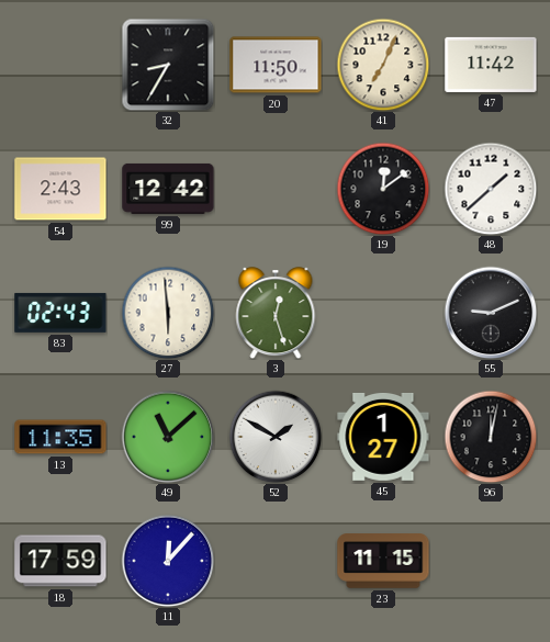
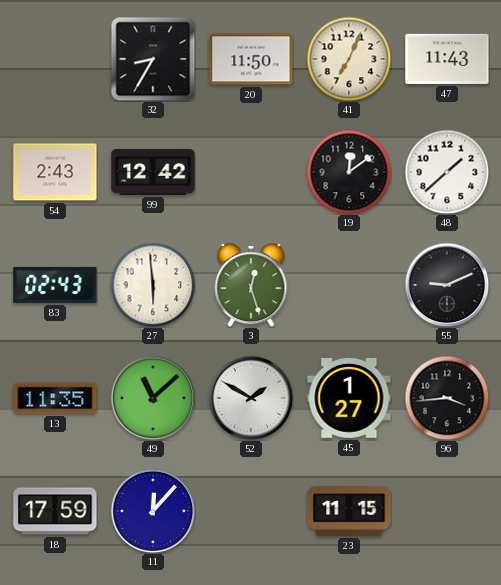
47: 11:42 -> 11:43 (447, 59)
96: 12:02 -> 3:44 (447, 398)
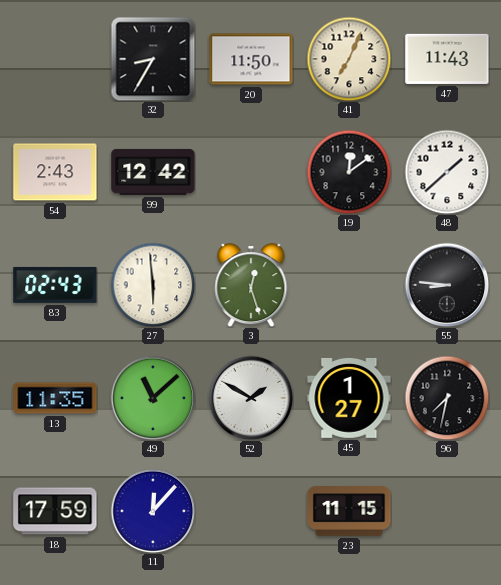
55: 9:11 -> 8:46 (447, 285)
96: 3:44 -> 7:32 (447, 398)
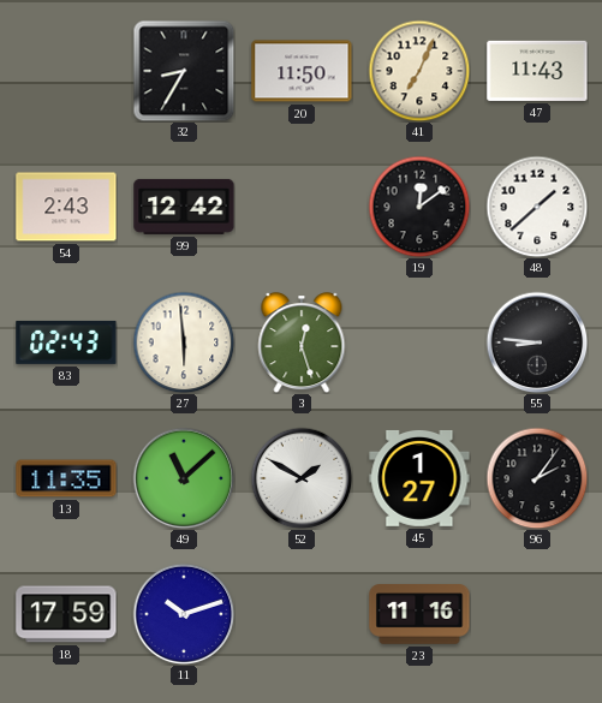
96: 7:32 -> 2:06 (537, 478)
11: 12:07 -> 10:12 (184, 614)
23: 11:15 -> 11:16 (419, 614)
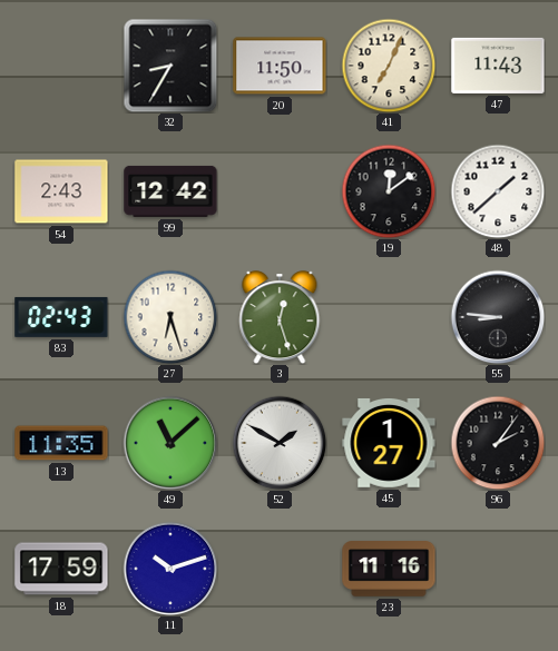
27: 5:59 -> 6:27 (170, 317)
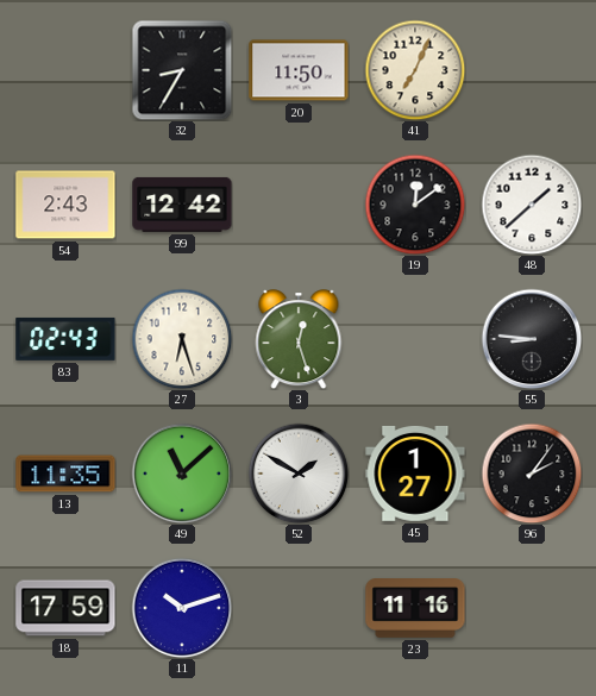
47: 11:43 -> none (498, 66)
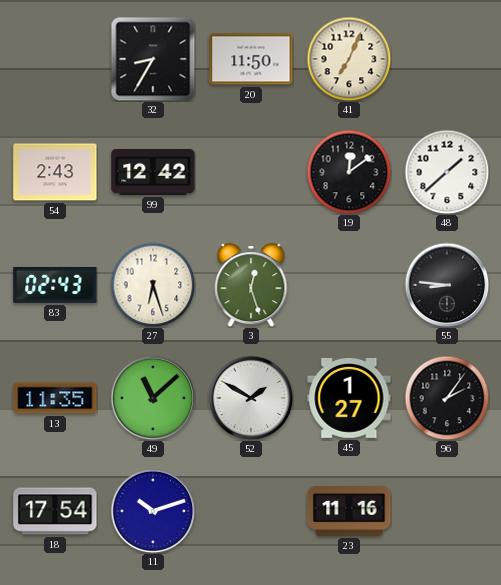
18: 17:59 -> 17:54 (55, 511)
